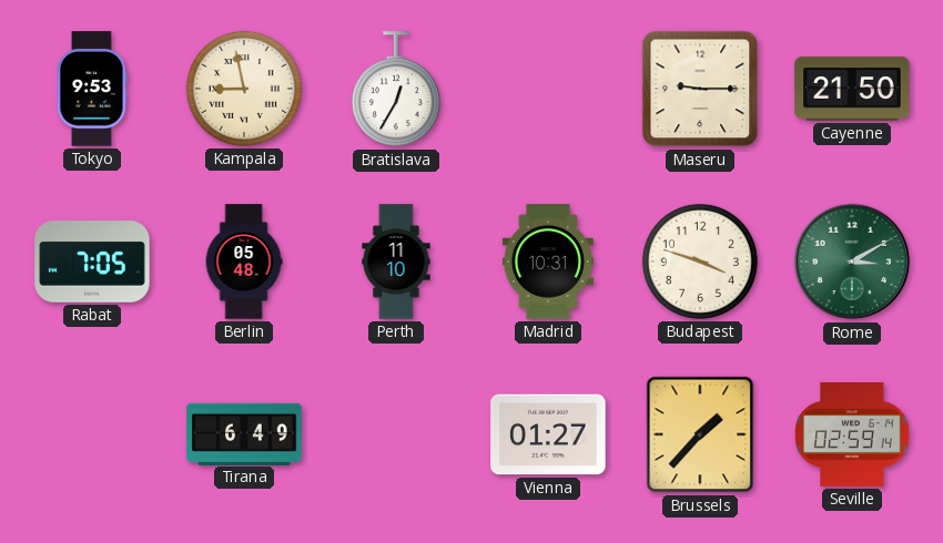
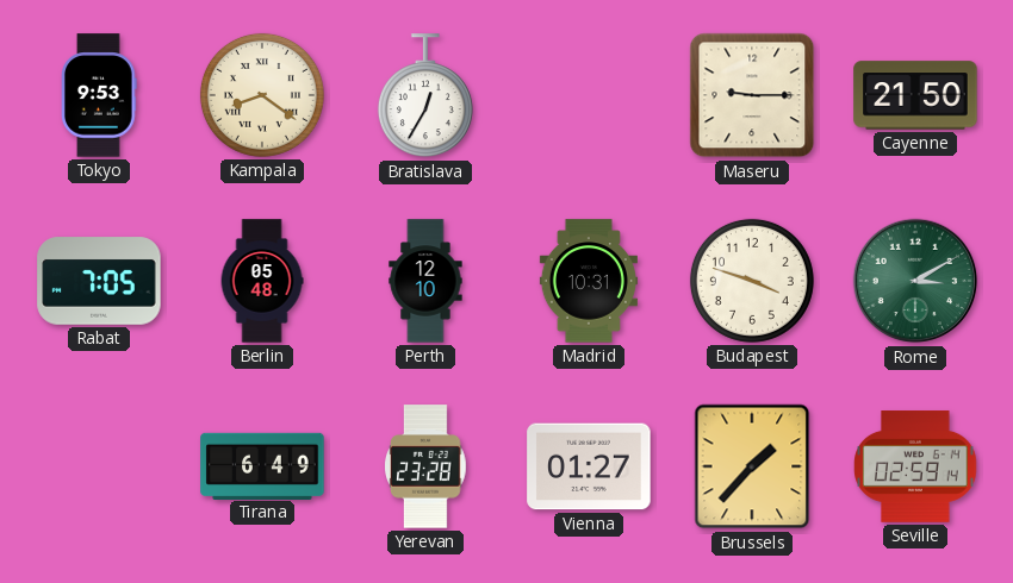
Kampala: 8:58 -> 8:21 (262, 95)
Perth: 11:10 -> 12:10 (425, 281)
Yerevan: none -> 23:28 (427, 466)
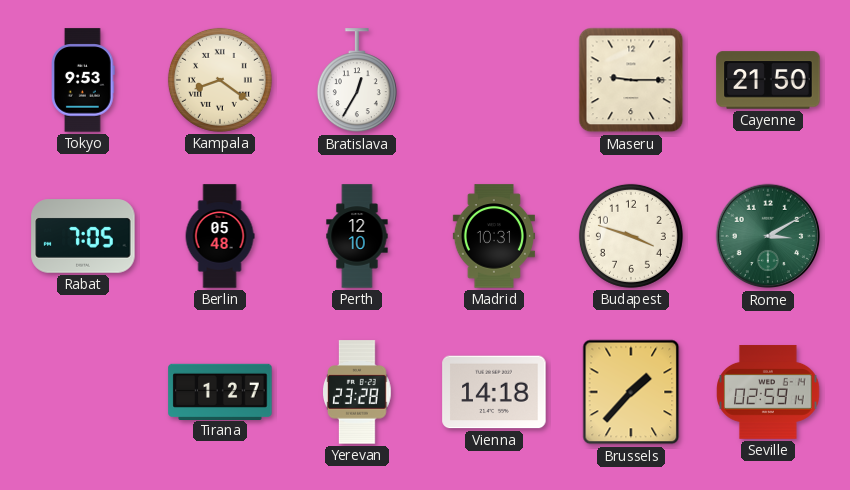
Tirana: 6:49 -> 1:27 (220, 391)
Vienna: 01:27 -> 14:18 (494, 392)
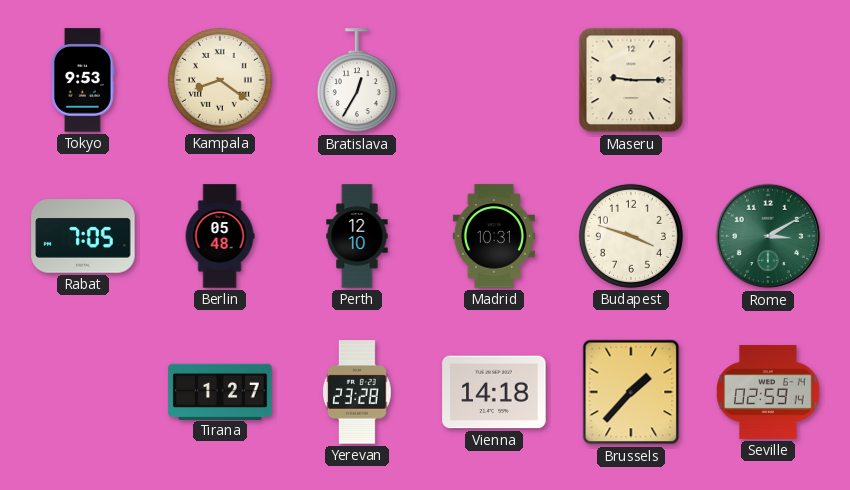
Cayenne: 21:50 -> none (768, 80)
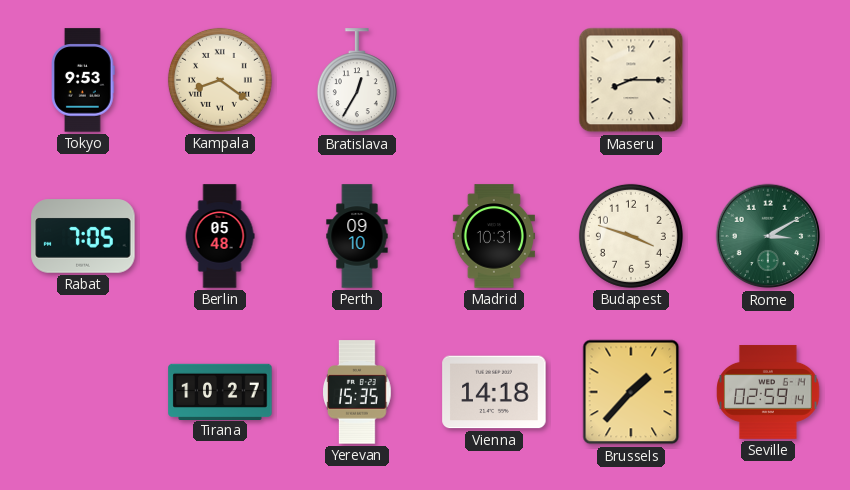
Maseru: 9:15 -> 8:15 (631, 80)
Perth: 12:10 -> 09:10 (357, 236)
Tirana: 1:27 -> 10:27 (220, 391)
Yerevan: 23:28 -> 15:35 (358, 392)
